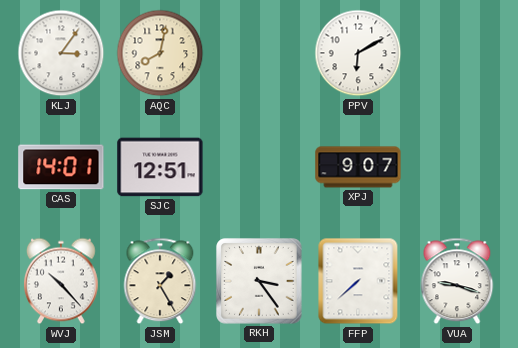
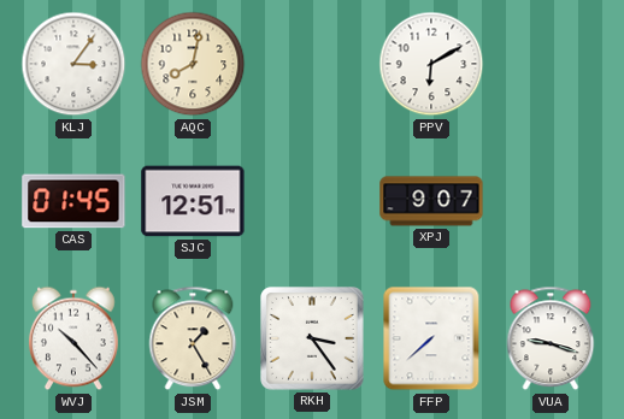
CAS: 14:01 -> 01:45 (73, 201)
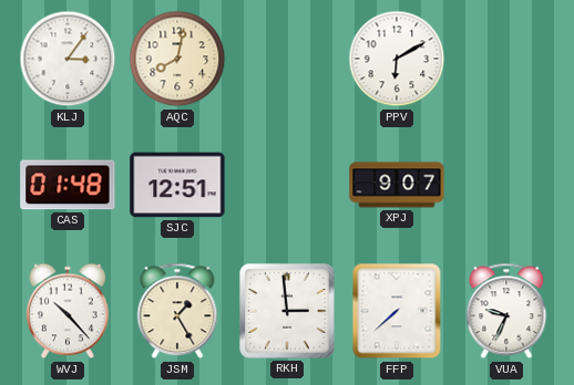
CAS: 01:45 -> 01:48 (68, 185)
RKH: 3:24 -> 2:59 (287, 311)
VUA: 9:18 -> 9:34 (506, 311)
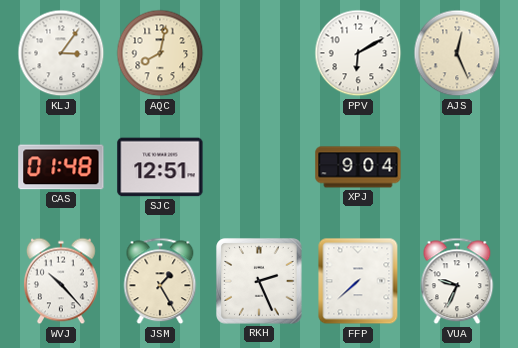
AJS: none -> 12:26 (457, 53)
XPJ: 9:07 -> 9:04 (358, 167)
RKH: 2:59 -> 2:26 (259, 281)
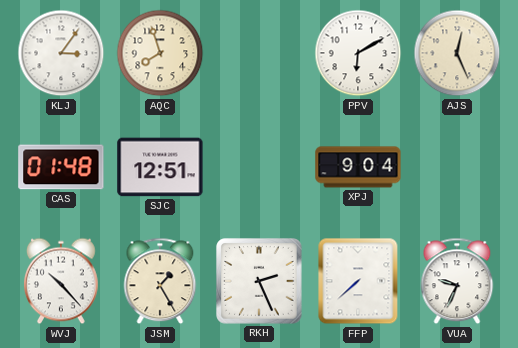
AQC: 8:02 -> 7:57 (160, 53)
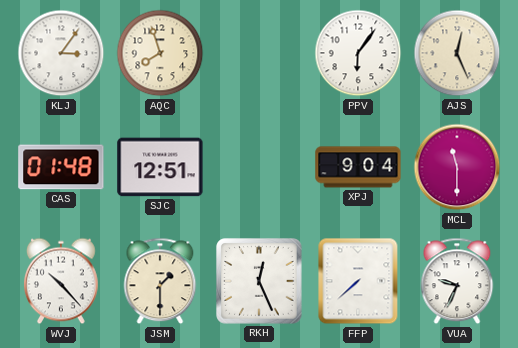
PPV: 6:10 -> 6:06 (358, 53)
MCL: none -> 11:30 (457, 167)
JSM: 1:25 -> 1:30 (160, 281)
RKH: 2:26 -> 12:26 (259, 281)
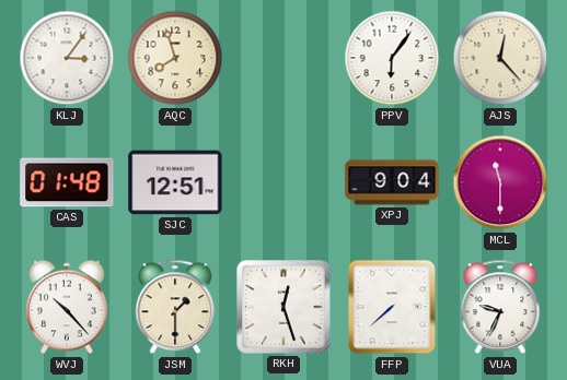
AJS: 12:26 -> 12:23 (500, 58)
RKH: 12:26 -> 12:27 (283, 307)
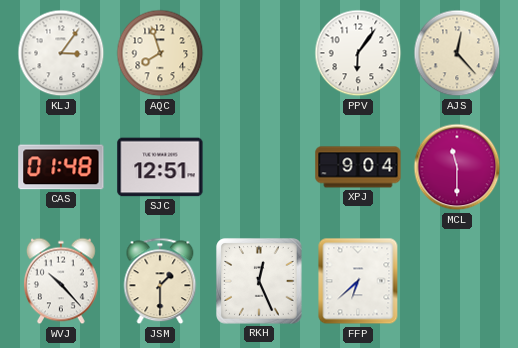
RKH: 12:27 -> 12:26 (259, 281)
FFP: 7:38 -> 6:38 (358, 281)
VUA: 9:34 -> none (500, 307)
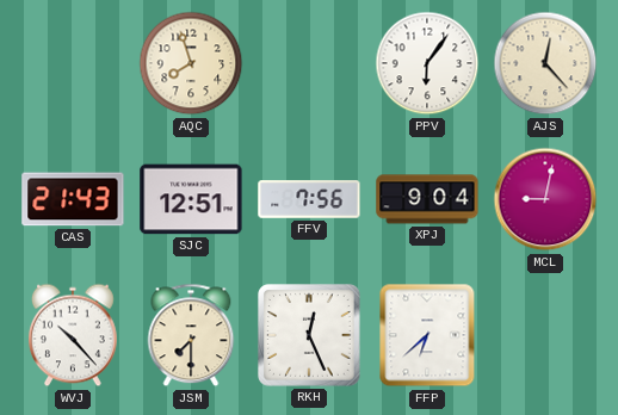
KLJ: 3:06 -> none (61, 53)
CAS: 01:48 -> 21:43 (73, 199)
FFV: none -> 7:56 (309, 199)
MCL: 11:30 -> 9:02 (545, 199)
JSM: 1:30 -> 7:30 (191, 335)
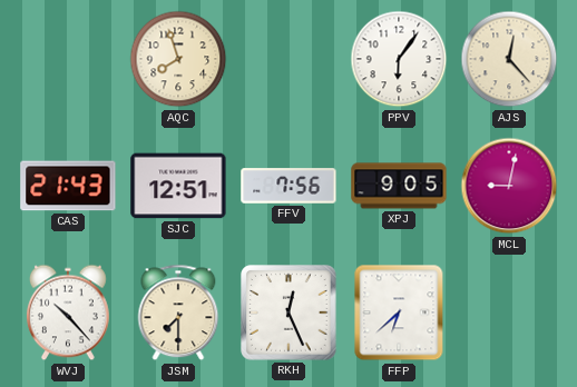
XPJ: 9:04 -> 9:05 (399, 186)
